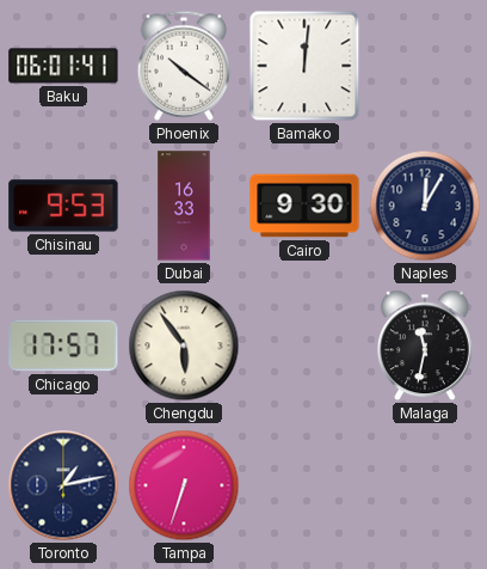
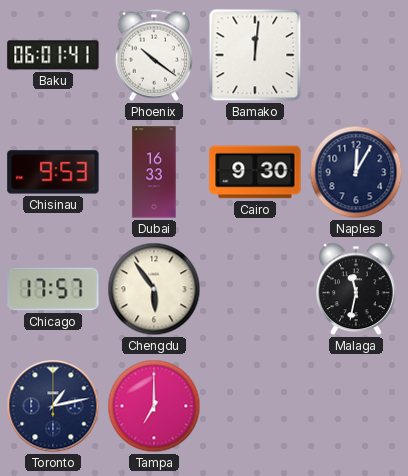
Tampa: 6:33 -> 7:00 (154, 406)
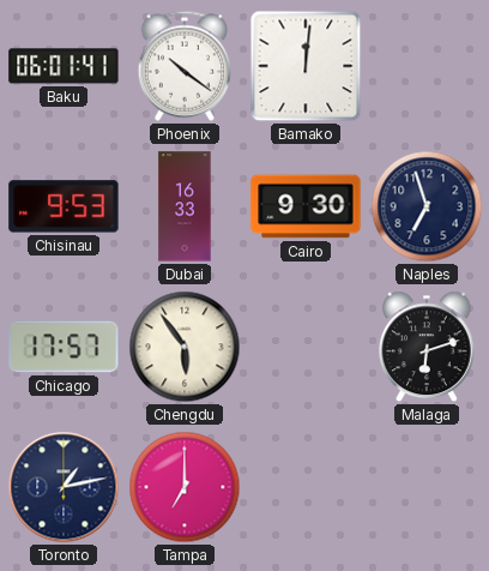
Naples: 12:05 -> 6:57 (427, 206)
Malaga: 11:32 -> 6:12 (428, 347)
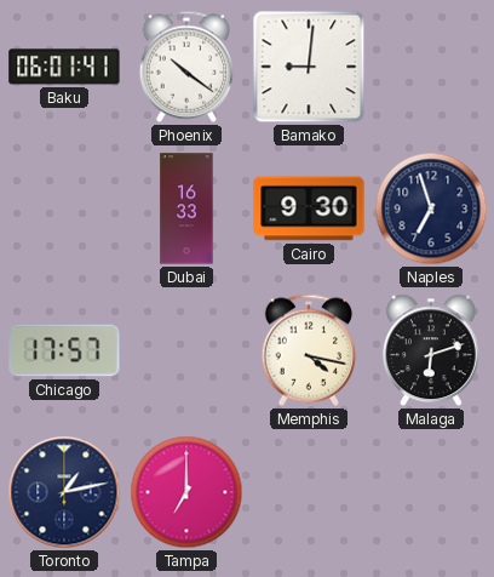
Bamako: 12:01 -> 9:01 (309, 67)
Chisinau: 9:53 -> none (64, 206)
Chengdu: 5:54 -> none (185, 347)
Memphis: none -> 4:17 (309, 350)
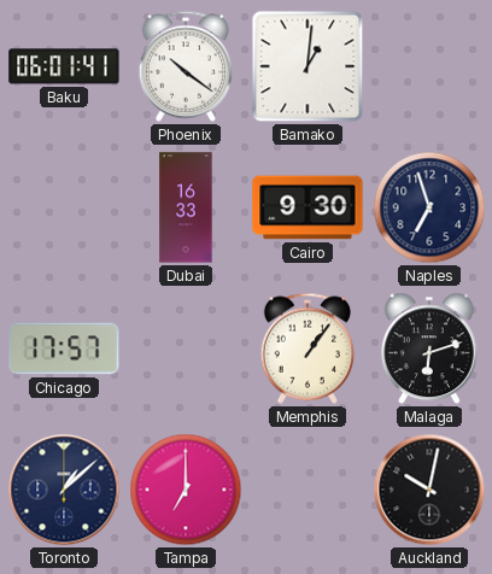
Bamako: 9:01 -> 1:01 (307, 66)
Memphis: 4:17 -> 1:06 (307, 348)
Toronto: 1:13 -> 1:08 (64, 490)
Auckland: none -> 10:02 (429, 490)
